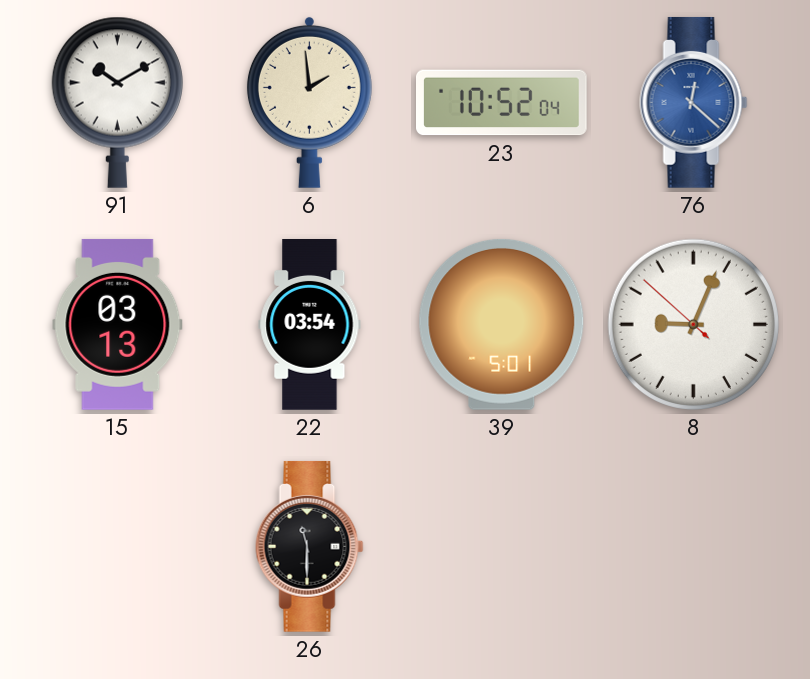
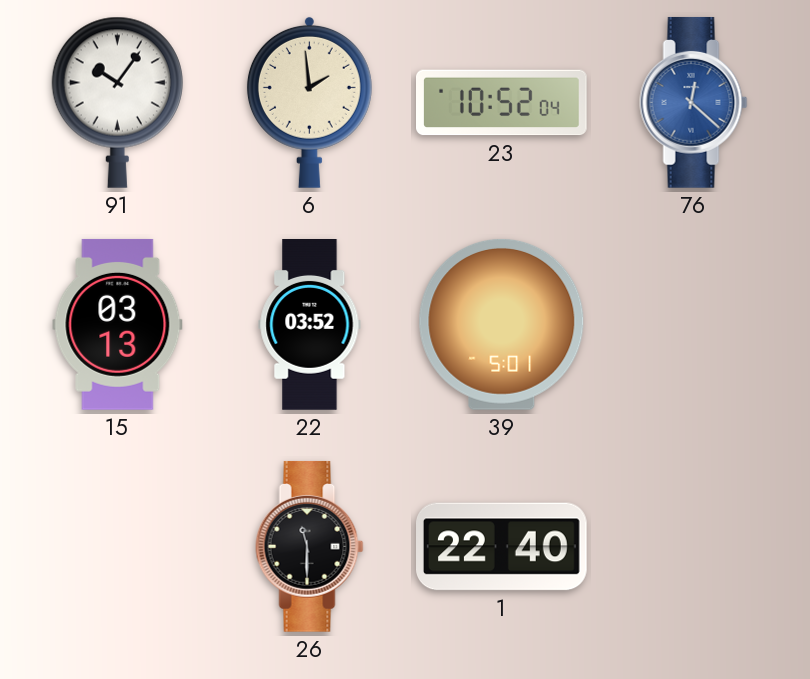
91: 10:10 -> 10:06 (117, 102)
22: 03:54 -> 03:52 (310, 325)
8: 9:03 -> none (693, 324)
1: none -> 22:40 (502, 547)
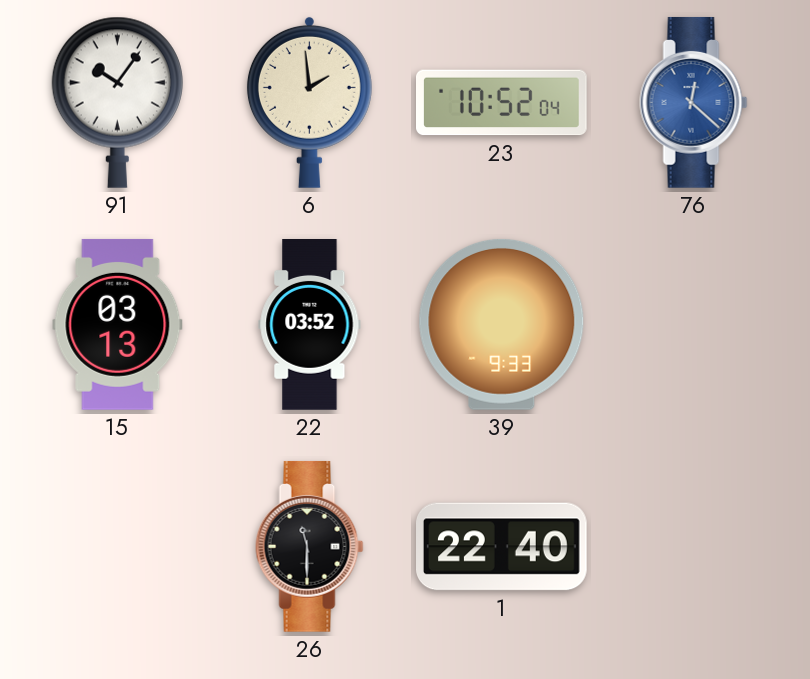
39: 5:01 -> 9:33 (502, 324)
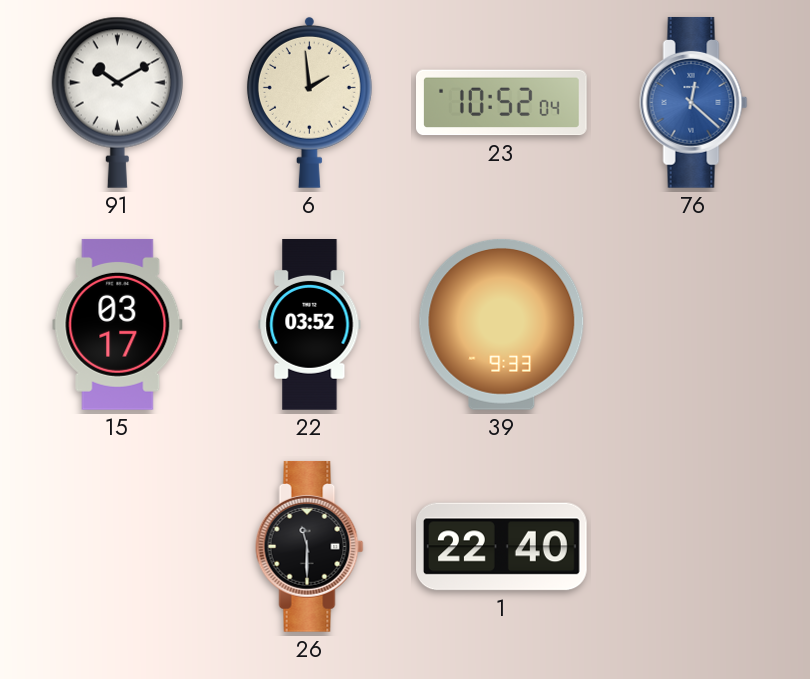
91: 10:06 -> 10:10 (117, 102)
15: 03:13 -> 03:17 (118, 324)
